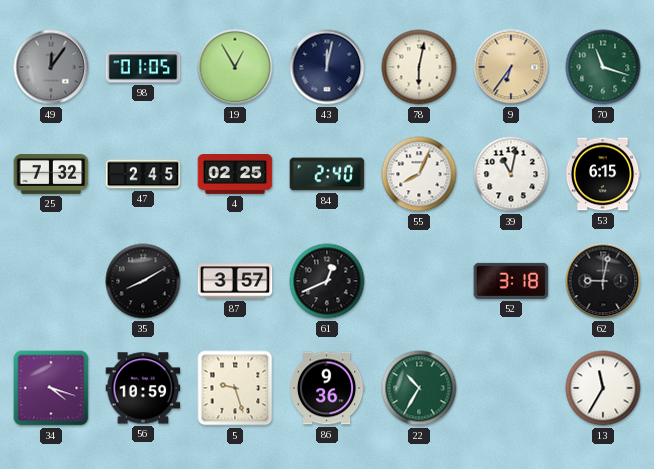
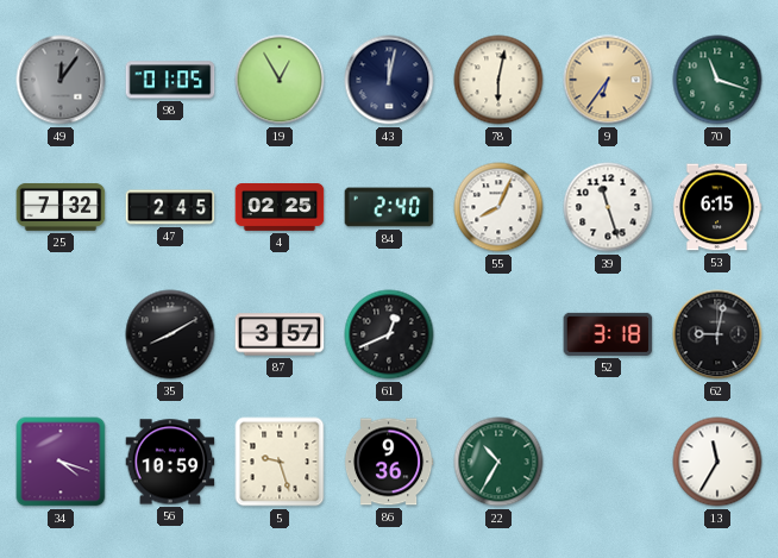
39: 11:02 -> 11:27 (608, 207)
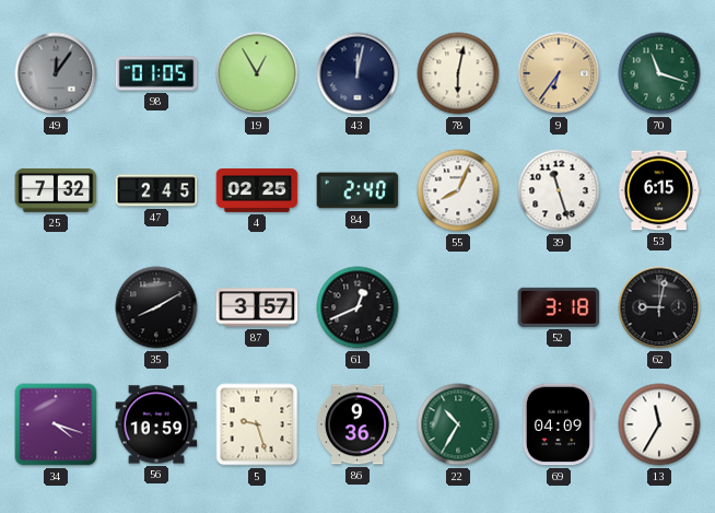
69: none -> 04:09 (559, 424)
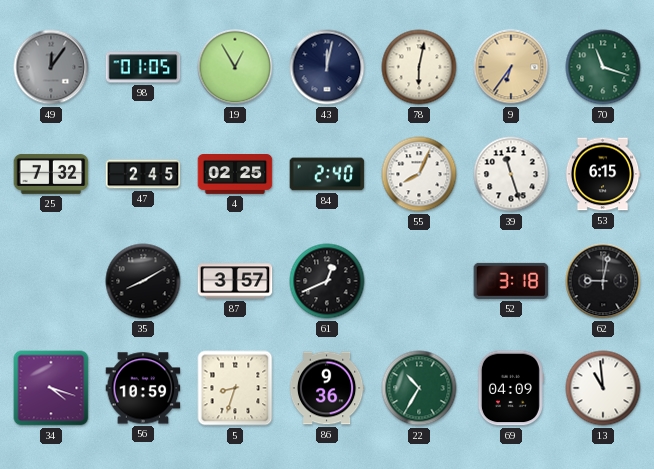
5: 9:27 -> 8:33 (235, 388)
13: 11:35 -> 10:59 (603, 388)
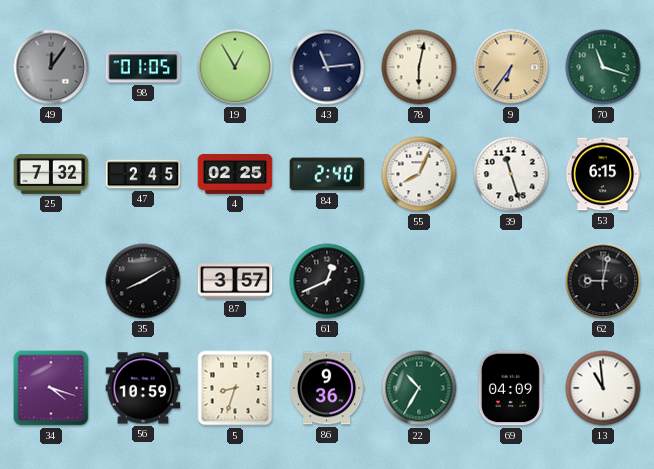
43: 12:02 -> 11:14 (327, 67)
52: 3:18 -> none (511, 281)
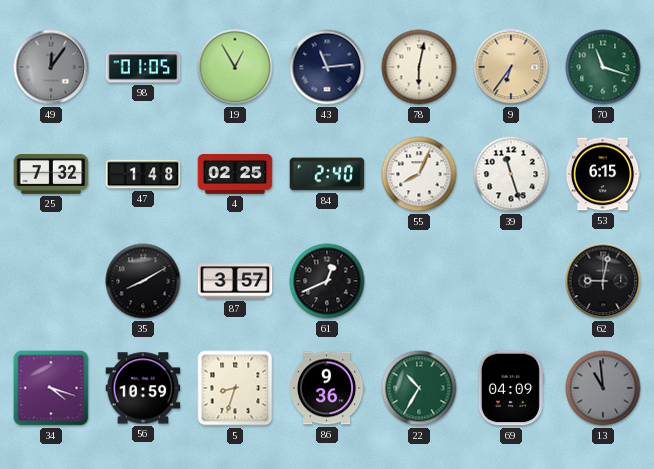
47: 2:45 -> 1:48 (143, 174)
13 dial: white -> grey (603, 388)
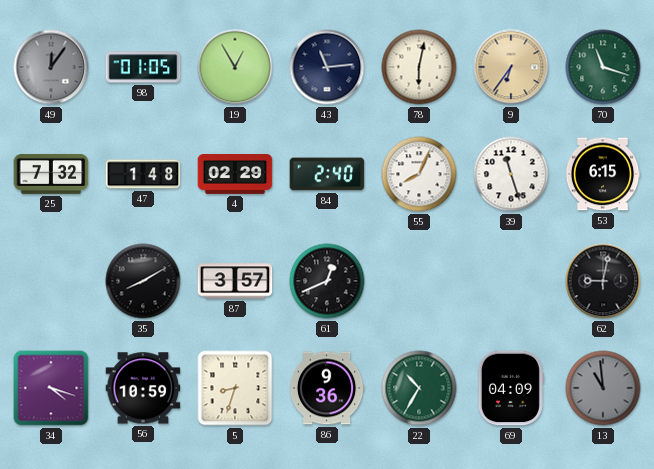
4: 02:25 -> 02:29 (235, 175)
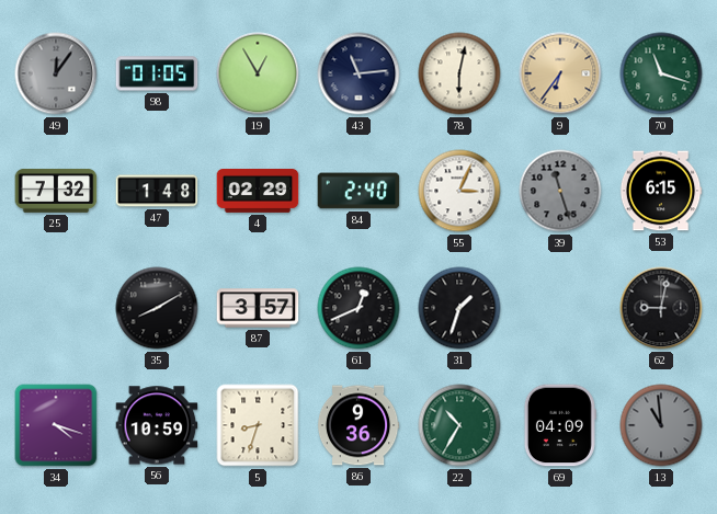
55: 8:04 -> 3:04 (459, 191)
39 dial: white -> grey (560, 191)
31: none -> 1:33 (459, 308)
